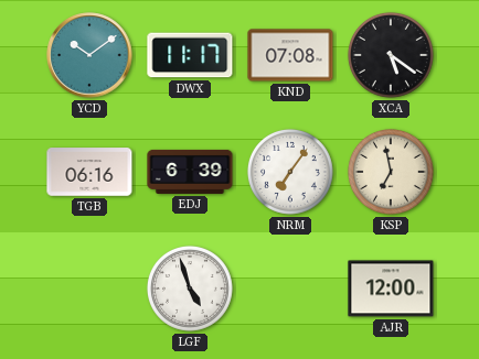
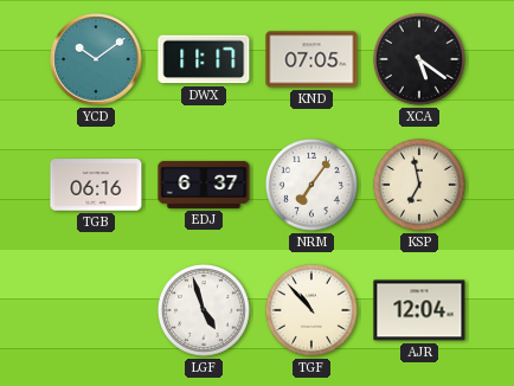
KND: 07:08 -> 07:05 (311, 59)
EDJ: 6:39 -> 6:37 (204, 185)
TGF: none -> 10:53 (311, 310)
AJR: 12:00 -> 12:04 (419, 310)
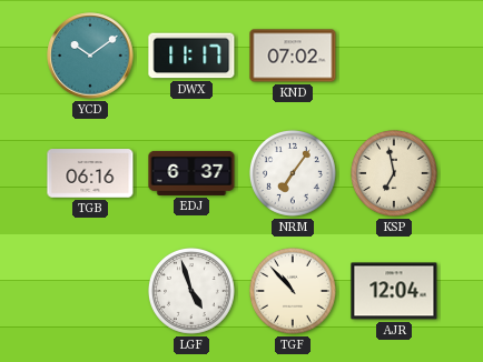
KND: 07:05 -> 07:02 (293, 56)
XCA: 5:21 -> none (419, 59)
